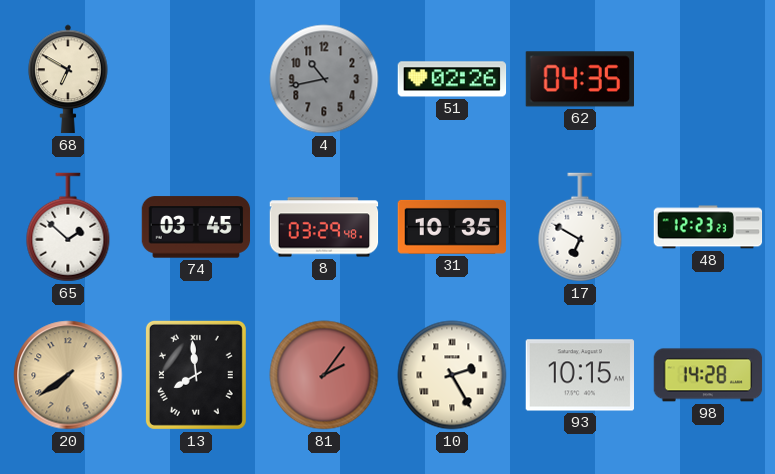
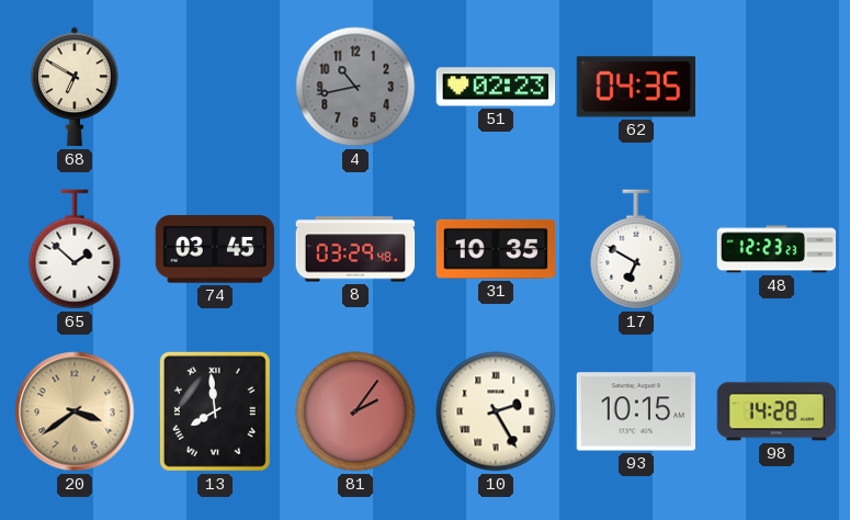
51: 02:26 -> 02:23 (496, 87)
20: 7:39 -> 3:39 (75, 411)
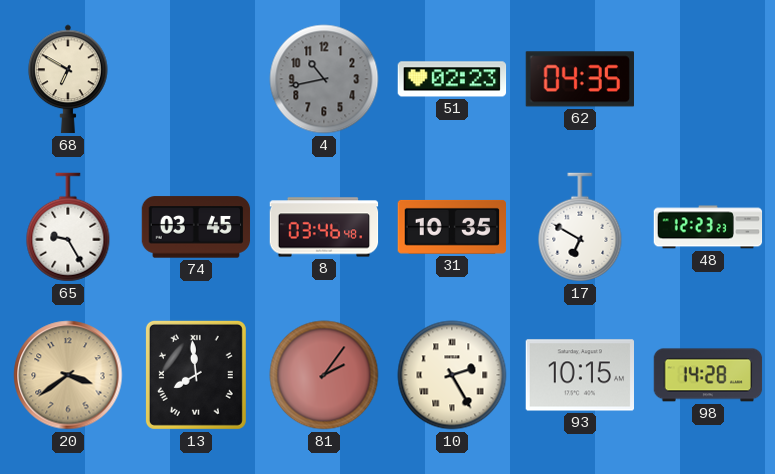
65: 1:52 -> 9:25 (68, 227)
8: 03:29 -> 03:46 (324, 227)
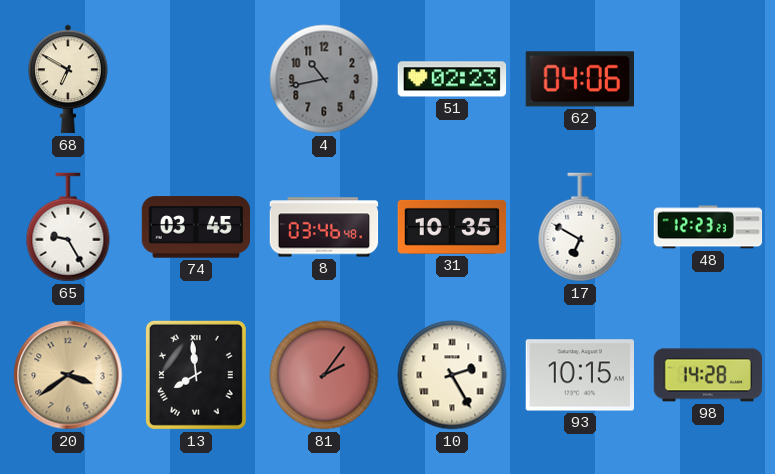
62: 04:35 -> 04:06 (579, 79)
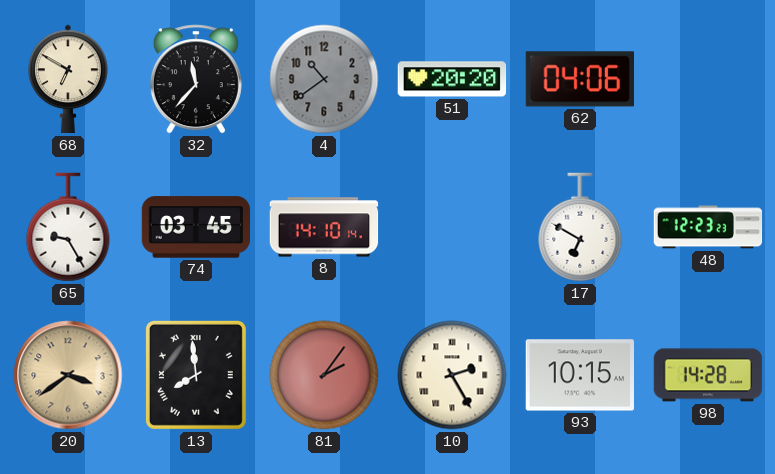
32: none -> 11:37 (196, 79)
4: 10:43 -> 10:39 (324, 79)
51: 02:23 -> 20:20 (452, 79)
8: 03:46 -> 14:10 (324, 227)
31: 10:35 -> none (452, 227)
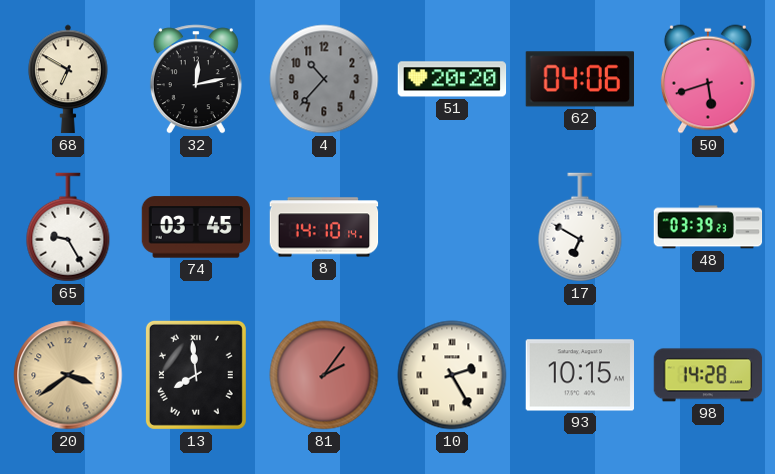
32: 11:37 -> 12:13 (196, 79)
4: 10:39 -> 10:37 (324, 79)
50: none -> 5:42 (708, 79)
48: 12:23 -> 03:39 (708, 227)
